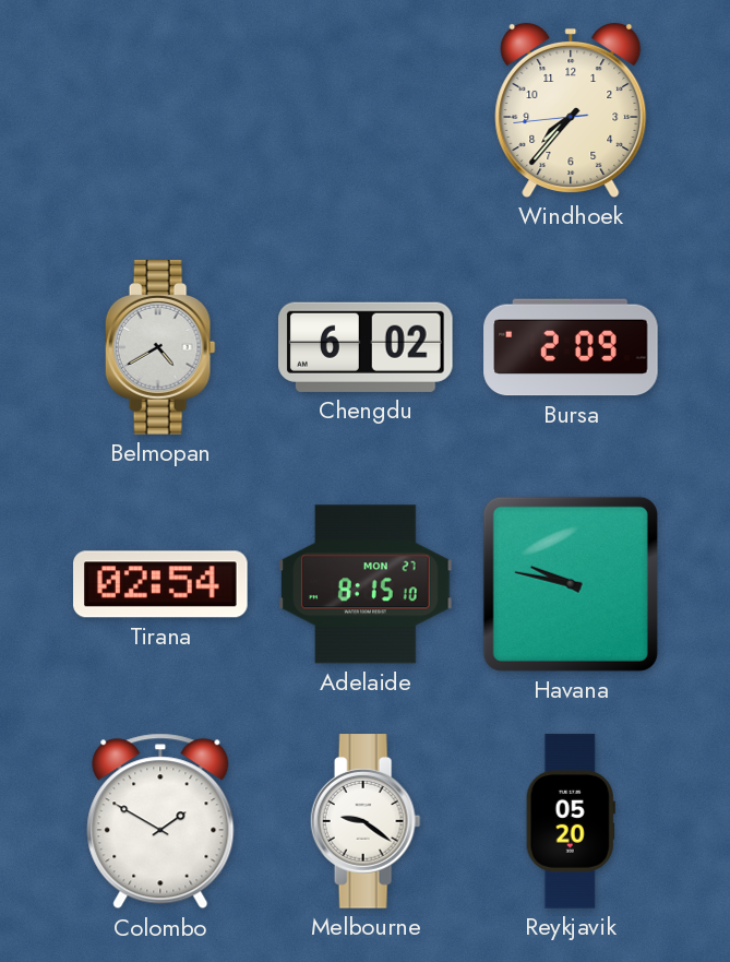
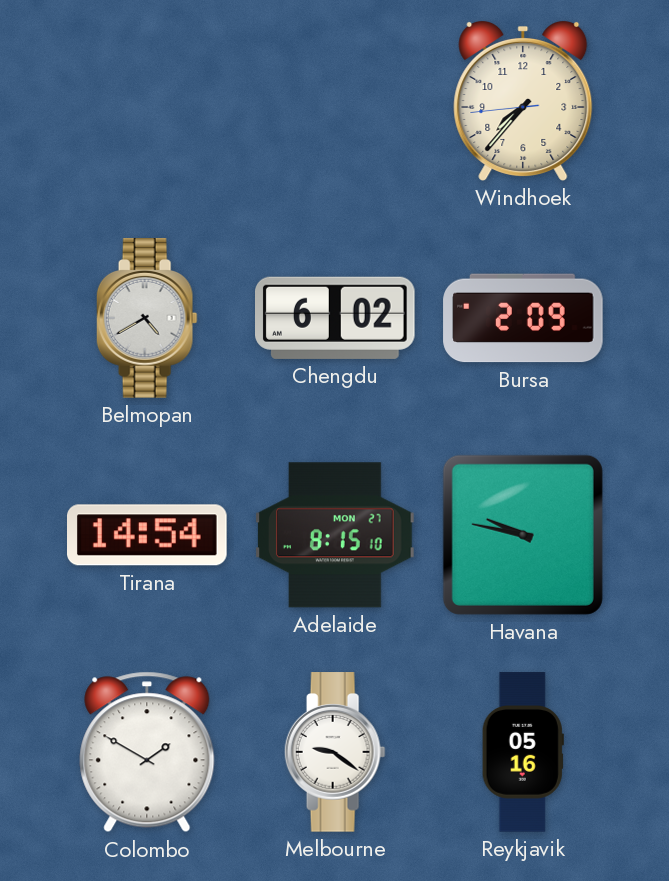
Tirana: 02:54 -> 14:54 (148, 535)
Reykjavik: 05:20 -> 05:16 (523, 752)
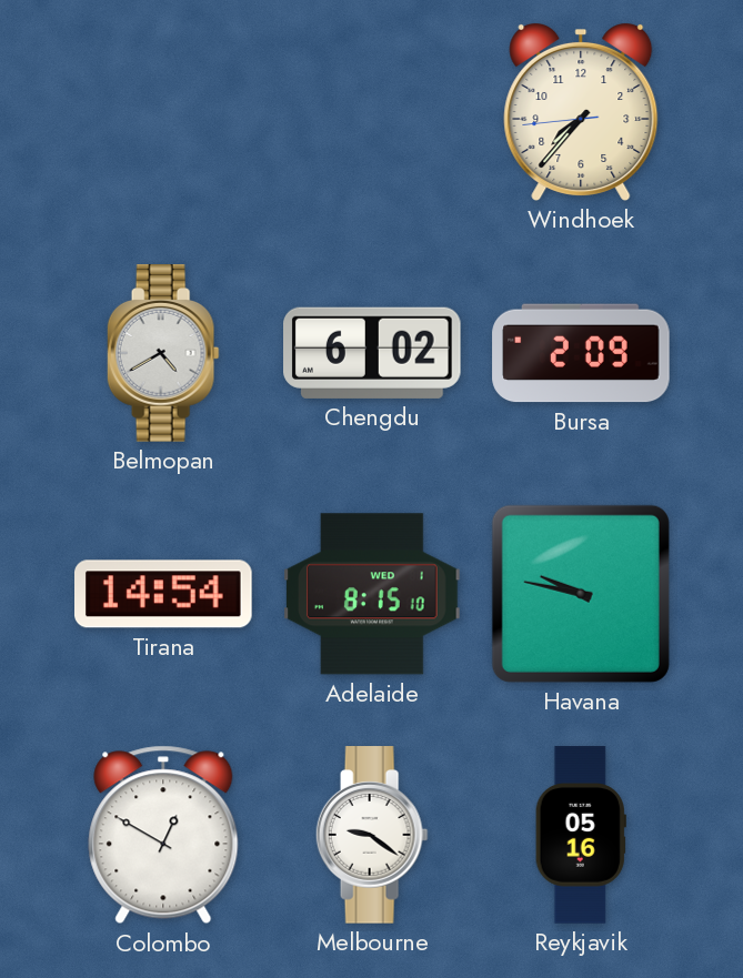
Adelaide date: MON 27 -> WED 1 (373, 594)
Colombo: 1:50 -> 12:50 (163, 835)
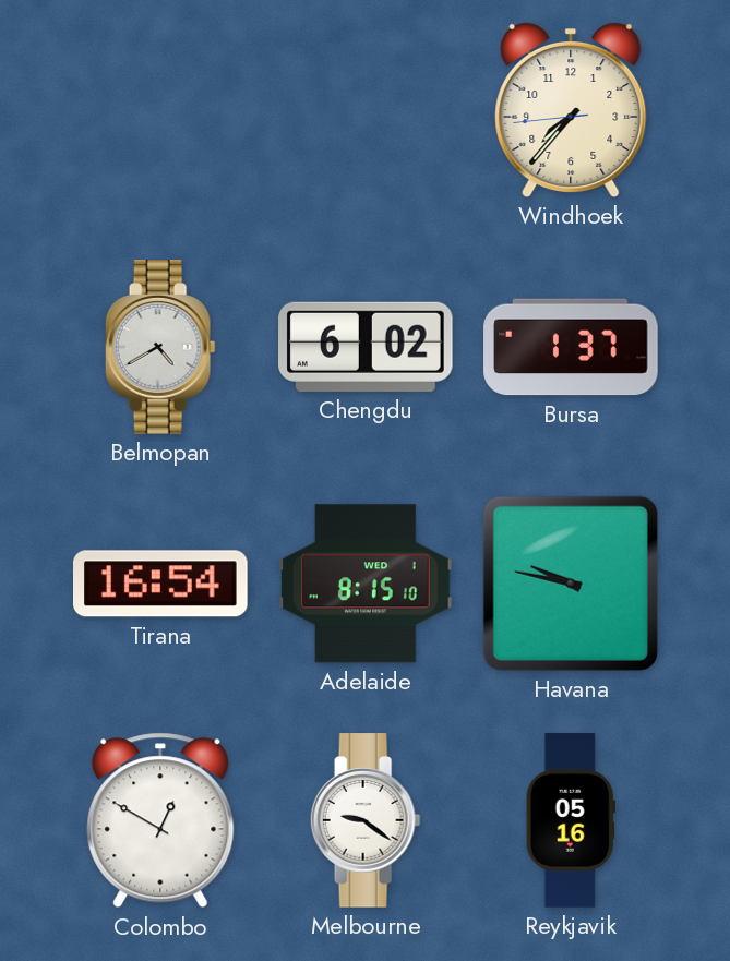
Bursa: 2:09 -> 1:37 (571, 347)
Tirana: 14:54 -> 16:54 (161, 584)
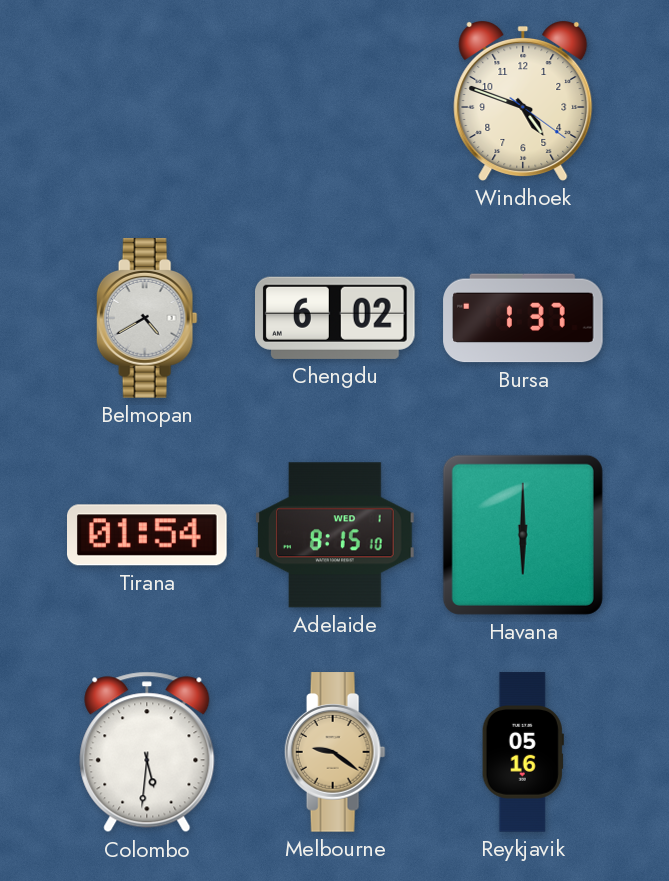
Windhoek: 7:36 -> 4:48 (523, 101)
Tirana: 16:54 -> 01:54 (148, 535)
Havana: 9:47 -> 6:00 (523, 535)
Colombo: 12:50 -> 5:31 (147, 752)
Melbourne dial: white -> champagne (335, 752)
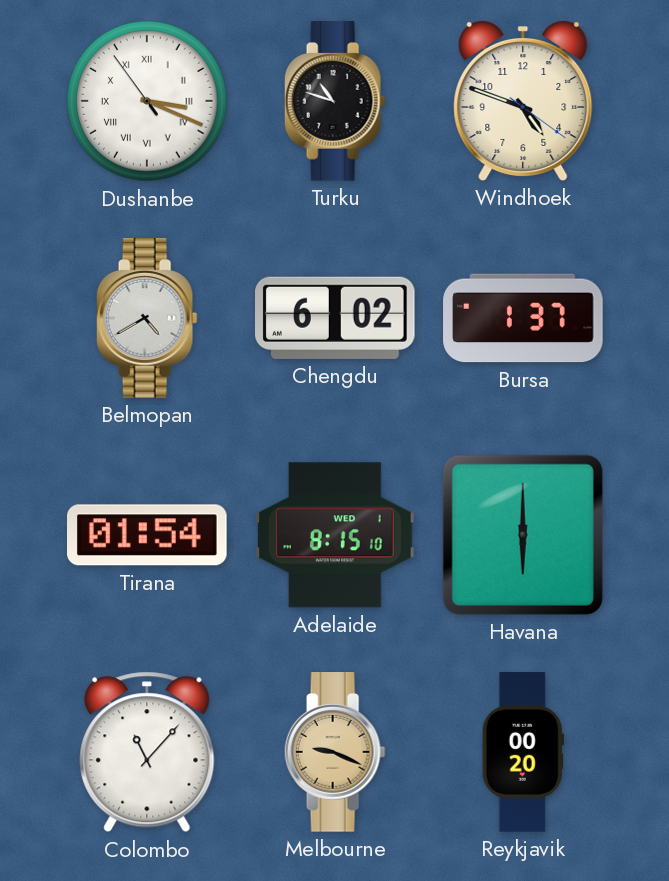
Dushanbe: none -> 3:18 (147, 101)
Turku: none -> 10:48 (335, 101)
Colombo: 5:31 -> 11:07 (147, 752)
Melbourne: 9:21 -> 9:19 (335, 752)
Reykjavik: 05:16 -> 00:20 (523, 752)
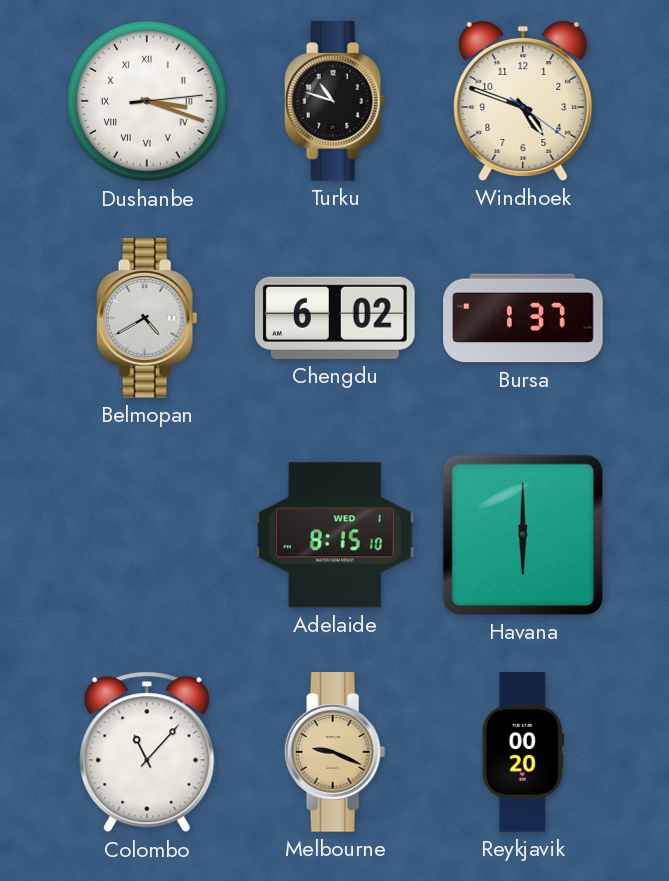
Dushanbe: 3:18:54 -> 3:18:14 (147, 101)
Tirana: 01:54 -> none (148, 535)
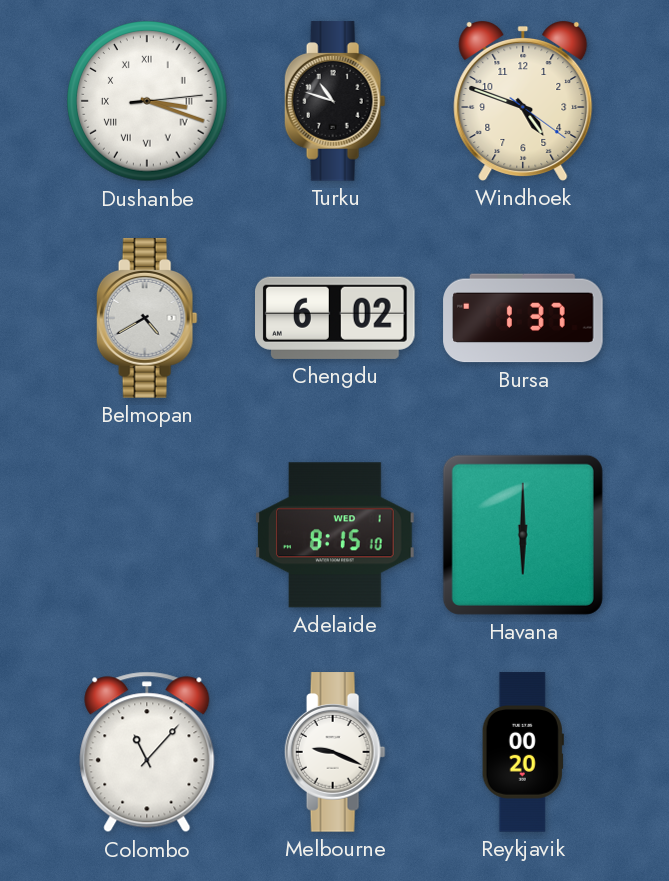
Melbourne dial: champagne -> white (335, 752)
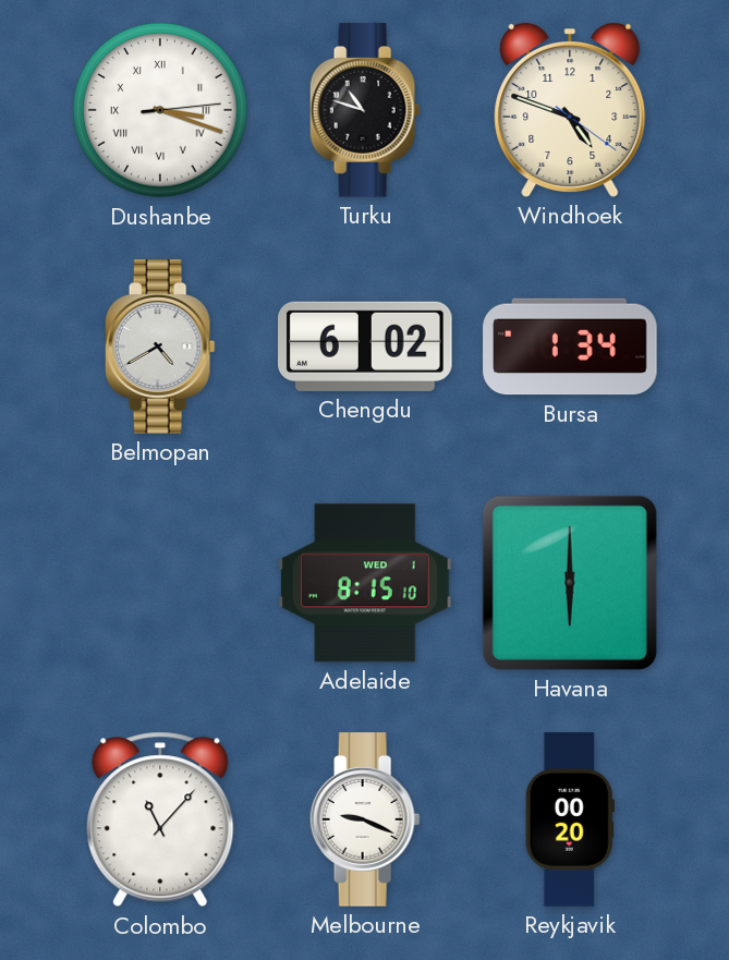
Bursa: 1:37 -> 1:34 (570, 347)
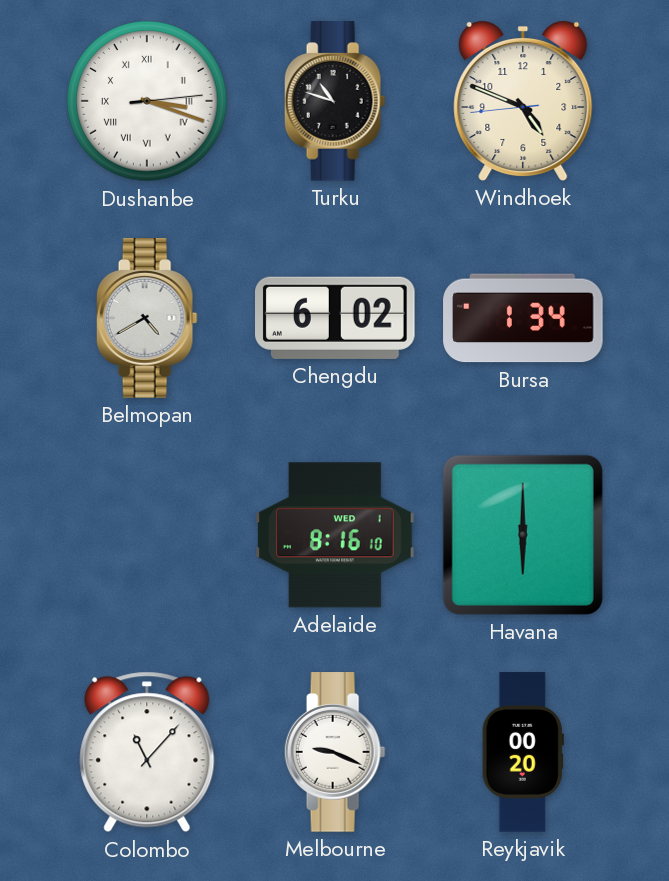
Windhoek: 4:48:21 -> 4:48:44 (523, 101)
Adelaide: 8:15 -> 8:16 (336, 535)
